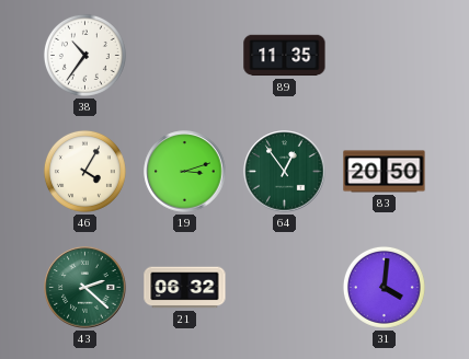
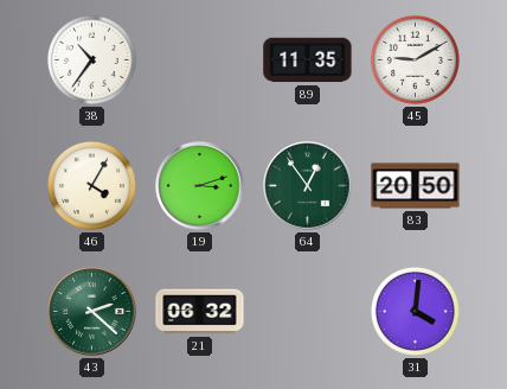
45: none -> 9:10 (415, 59)
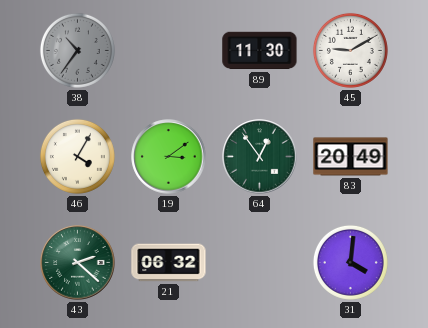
38 dial: white -> grey (77, 50)
89: 11:35 -> 11:30 (260, 51)
19: 3:12 -> 3:09 (169, 157)
83: 20:50 -> 20:49 (351, 157)
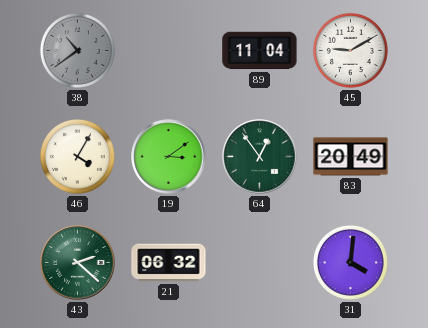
38: 10:36 -> 10:39 (77, 50)
89: 11:30 -> 11:04 (260, 51)
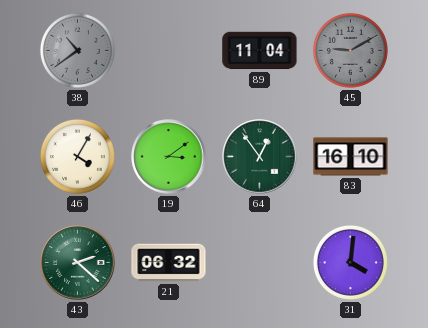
45 dial: white -> grey (350, 50)
83: 20:49 -> 16:10 (351, 157)
